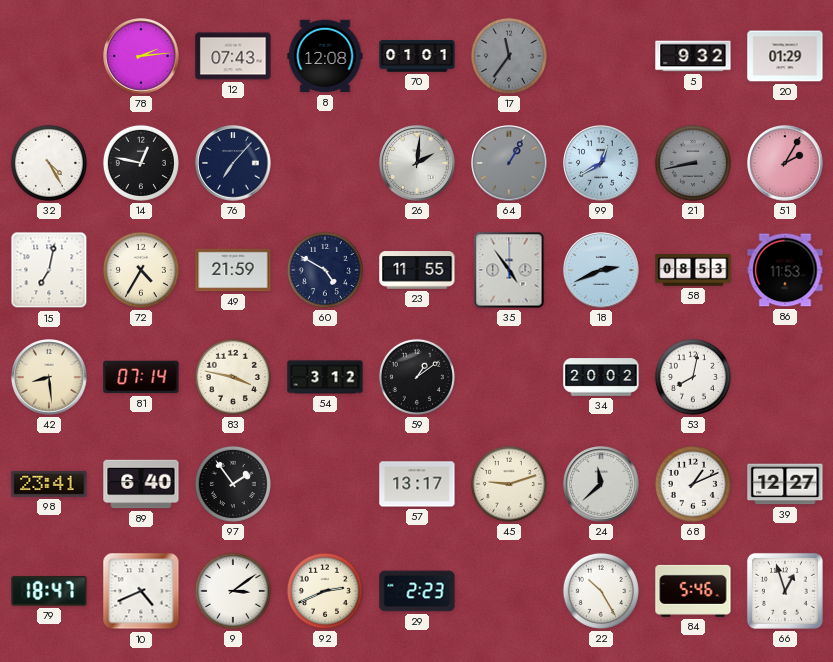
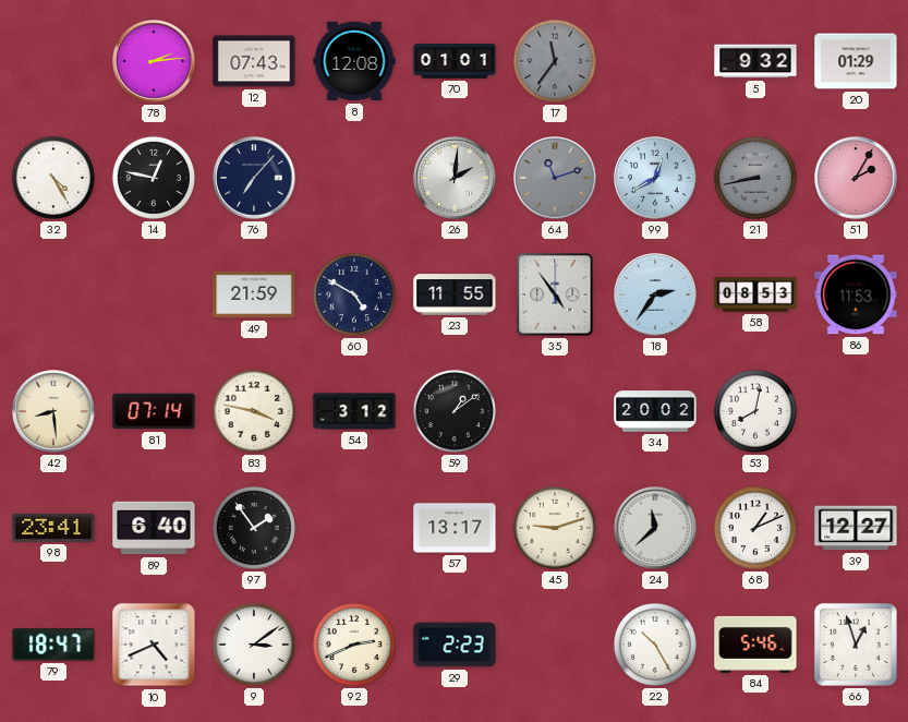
64: 1:05 -> 11:12 (555, 178)
15: 7:02 -> none (49, 270)
72: 4:35 -> none (141, 270)
18: 2:41 -> 2:36 (655, 294)
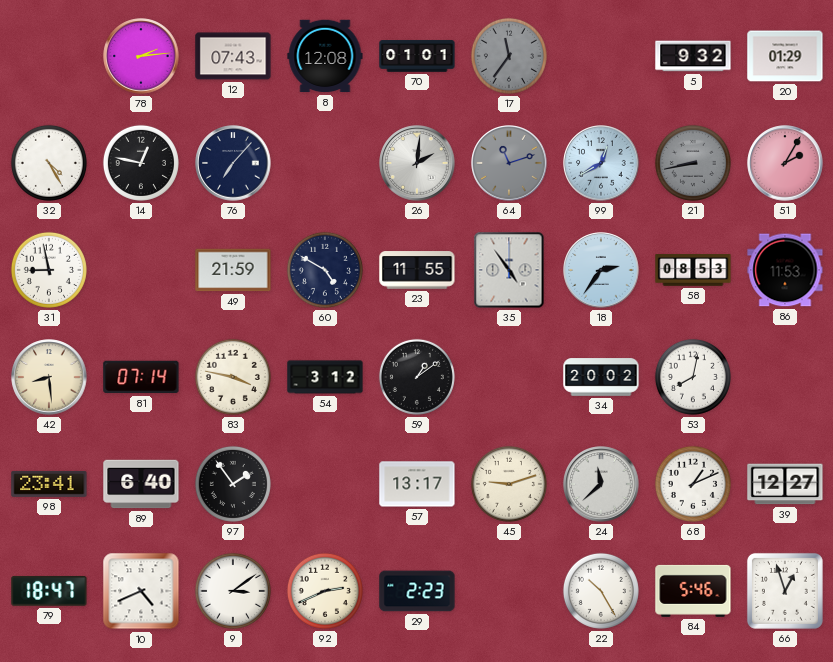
31: none -> 8:58 (49, 270)
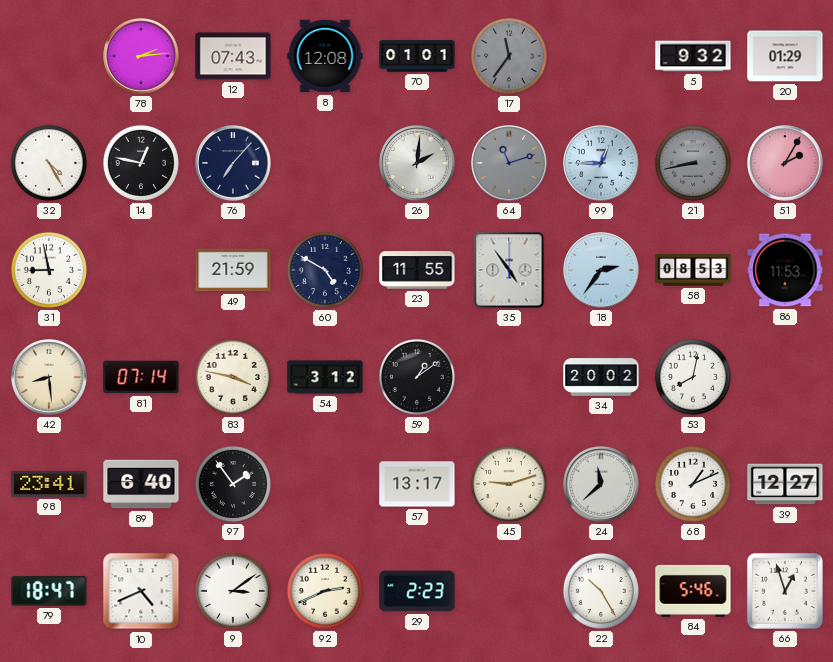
99: 12:40 -> 12:45 (601, 163)
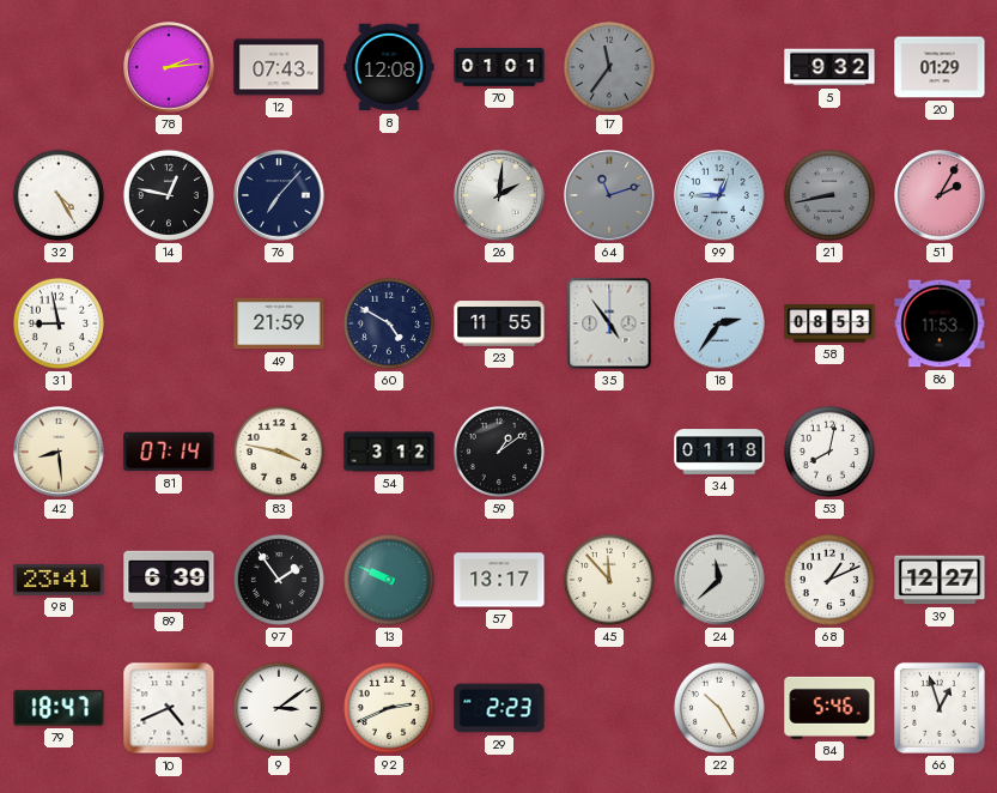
34: 20:02 -> 01:18 (719, 452)
89: 6:40 -> 6:39 (169, 580)
13: none -> 9:49 (389, 580)
45: 9:12 -> 11:53 (609, 580)
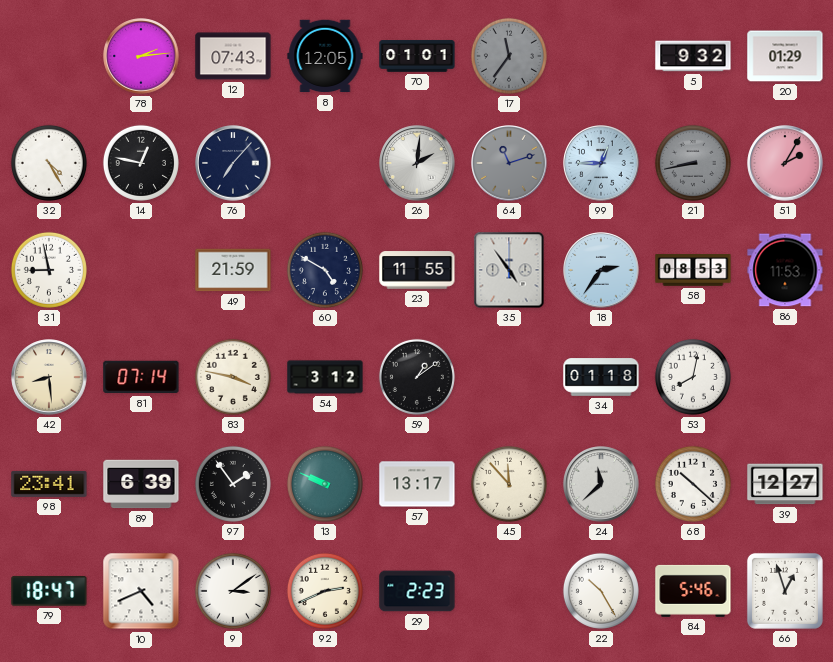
8: 12:08 -> 12:05 (325, 56)
68: 1:11 -> 10:22 (693, 484)
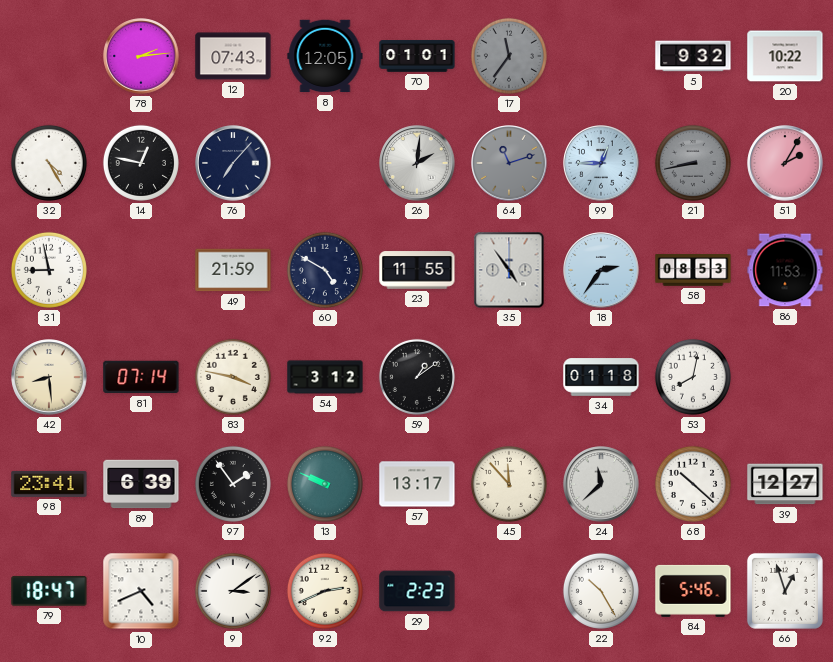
20: 01:29 -> 10:22 (785, 56)
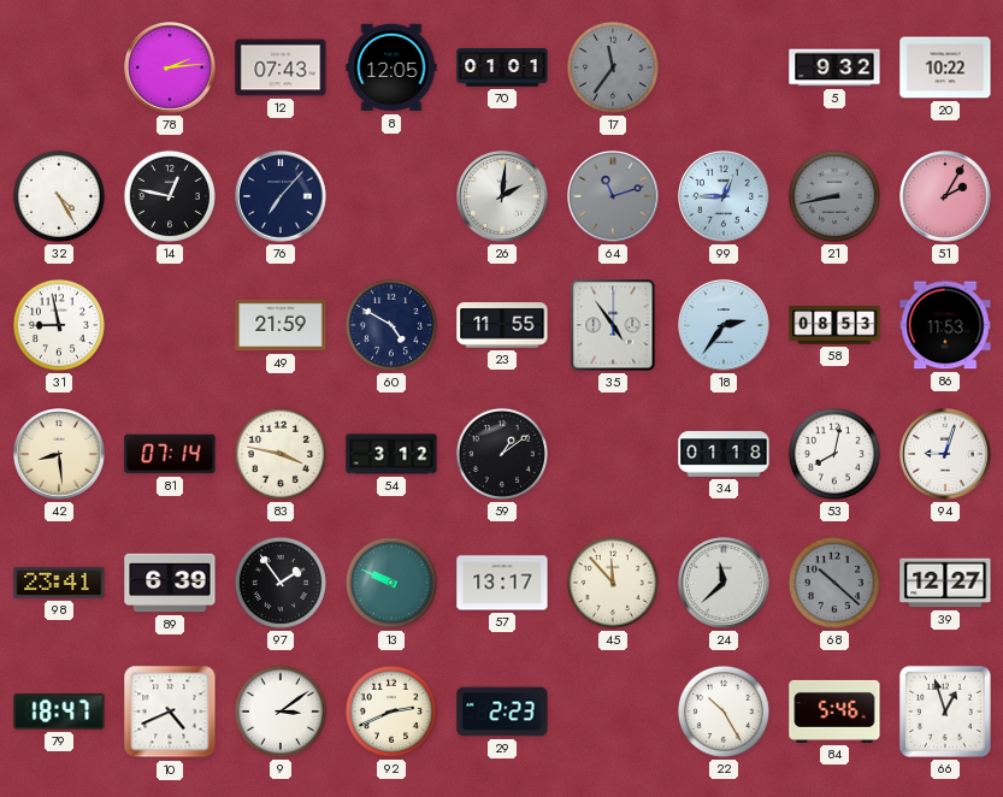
94: none -> 9:03 (945, 454)
68 dial: white -> grey (834, 583)
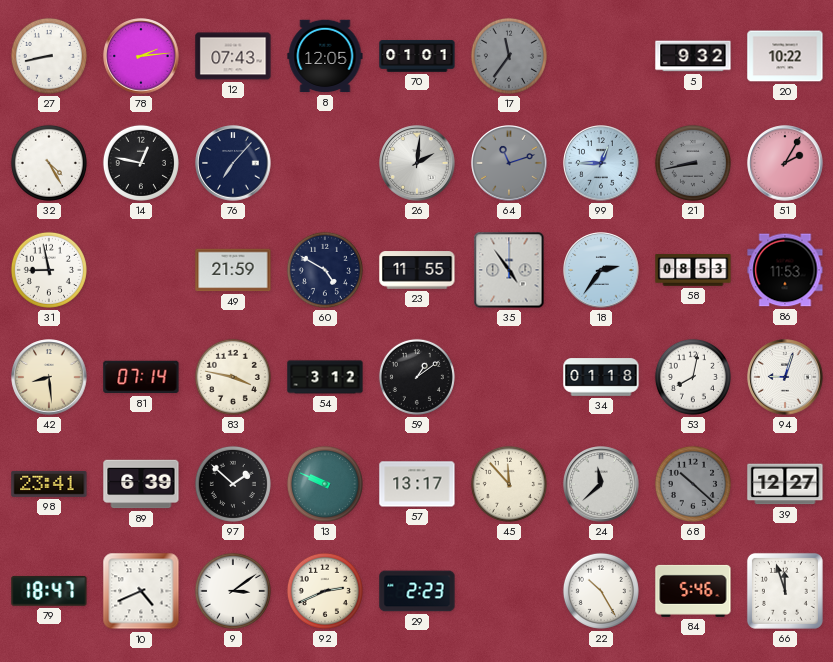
27: none -> 8:43 (49, 56)
97: 1:54 -> 1:52 (233, 484)
66: 12:57 -> 11:57 (785, 591)
